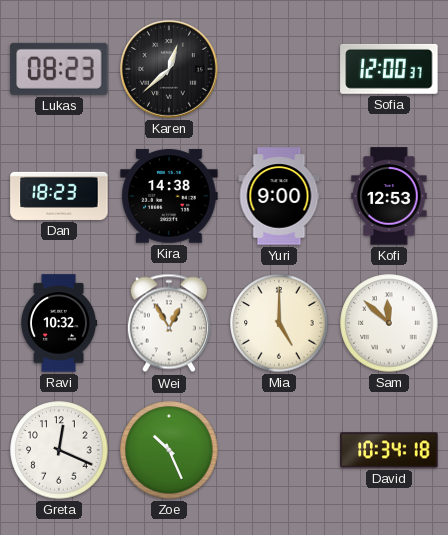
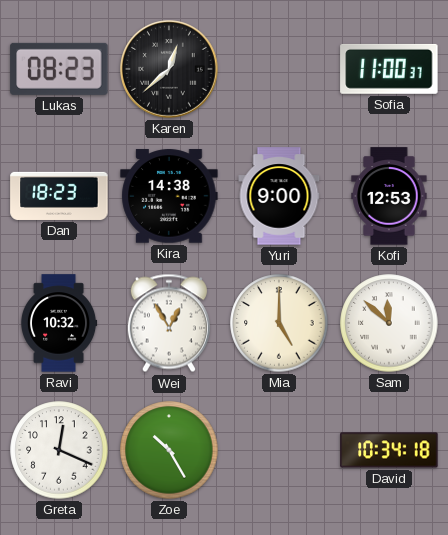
Sofia: 12:00 -> 11:00 (389, 69)
Zoe: 10:26 -> 10:25 (169, 450)
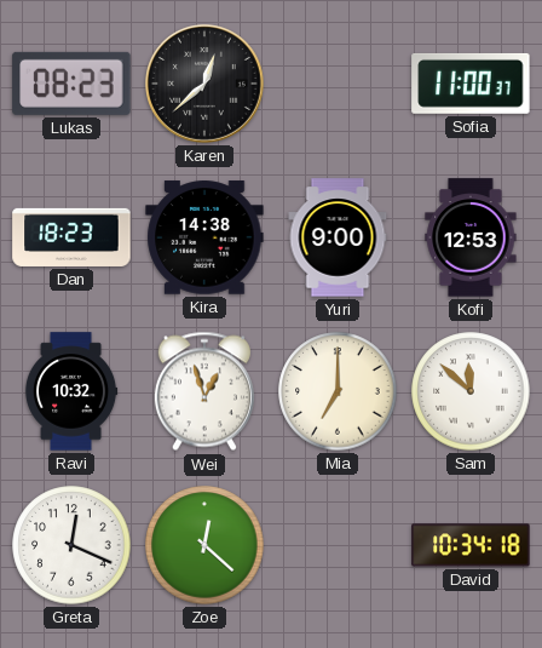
Wei: 12:55 -> 12:57 (204, 391)
Mia: 5:00 -> 7:00 (338, 391)
Zoe: 10:25 -> 12:22 (204, 545)
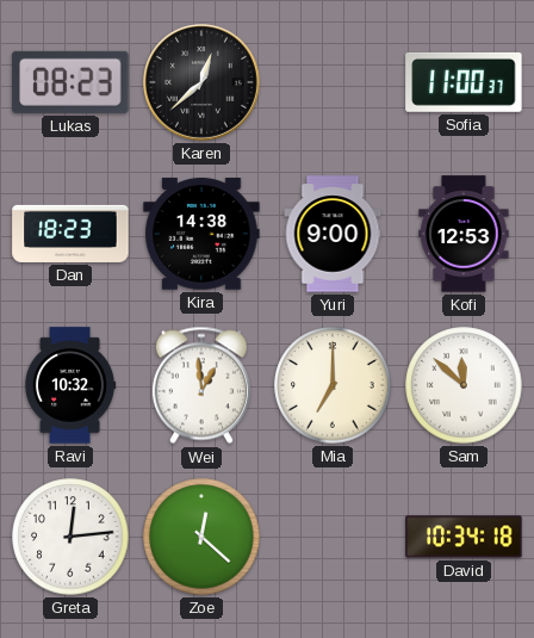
Wei: 12:57 -> 12:59 (201, 385)
Greta: 12:19 -> 12:14 (70, 537)
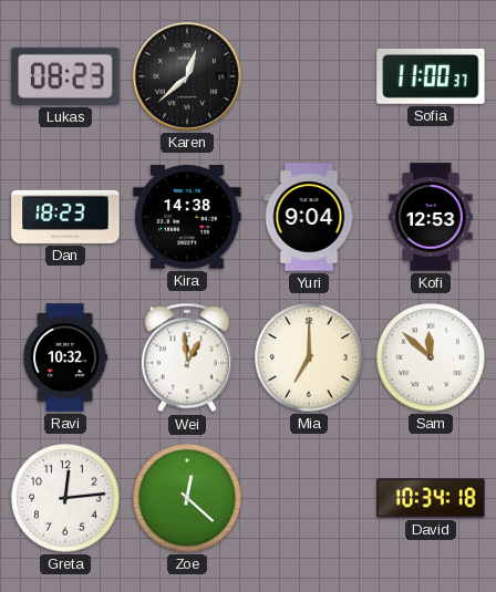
Yuri: 9:00 -> 9:04 (309, 217)
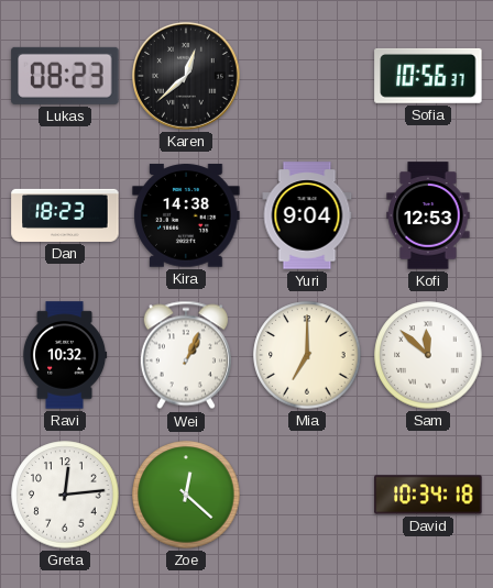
Sofia: 11:00 -> 10:56 (428, 76)
Wei: 12:59 -> 1:04 (186, 355)
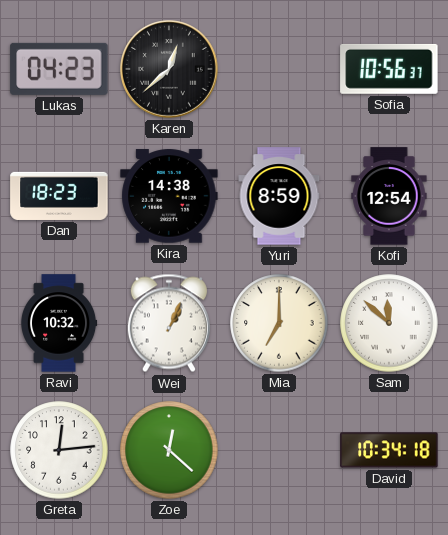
Lukas: 08:23 -> 04:23 (59, 69)
Yuri: 9:04 -> 8:59 (279, 196)
Kofi: 12:53 -> 12:54 (389, 196)
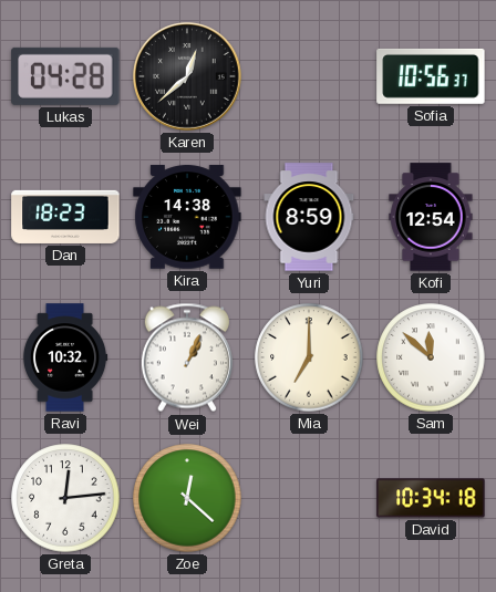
Lukas: 04:23 -> 04:28 (65, 76)
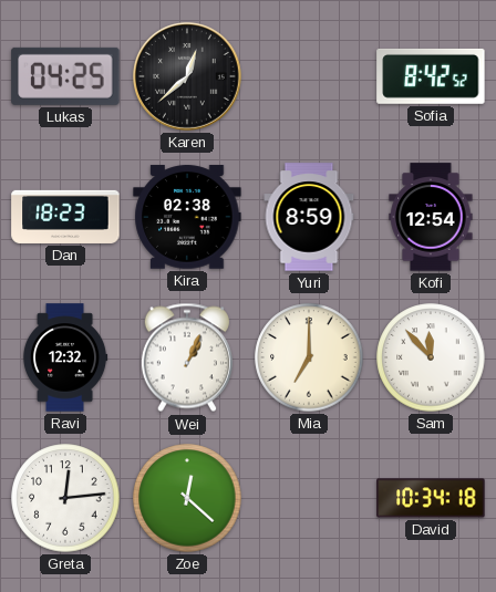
Lukas: 04:28 -> 04:25 (65, 76)
Sofia: 10:56 -> 8:42 (431, 76)
Kira: 14:38 -> 02:38 (187, 217)
Ravi: 10:32 -> 12:32 (65, 357)
Sam: 11:52 -> 11:53 (431, 357)
